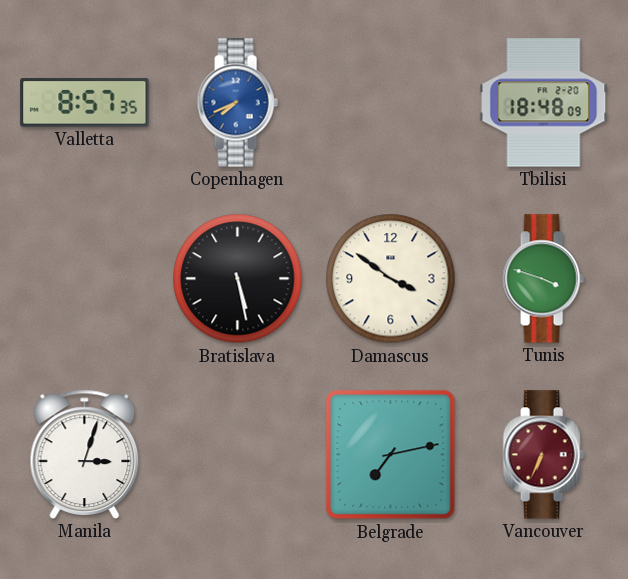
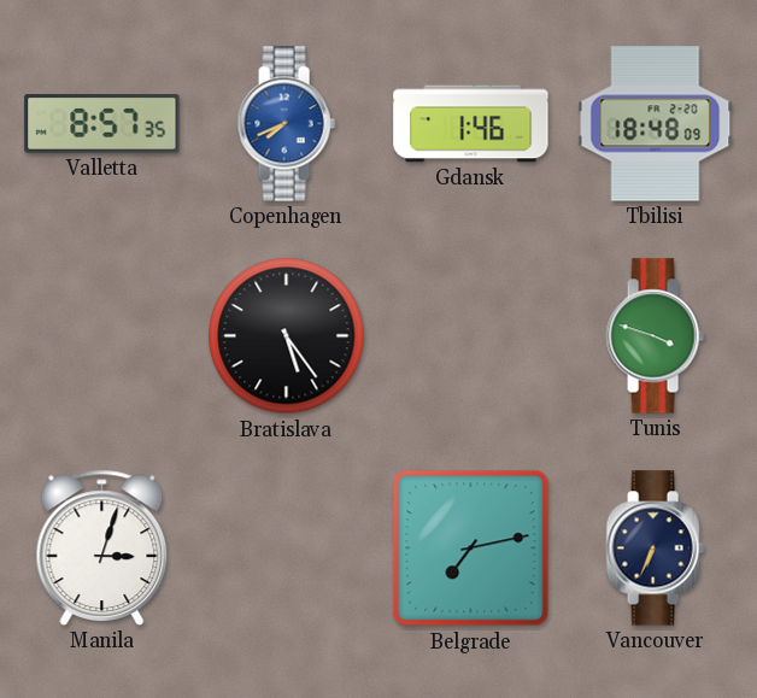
Gdansk: none -> 1:46 (471, 124)
Bratislava: 5:28 -> 5:24 (287, 336)
Damascus: 3:51 -> none (391, 279)
Vancouver dial: burgundy -> navy (655, 549)
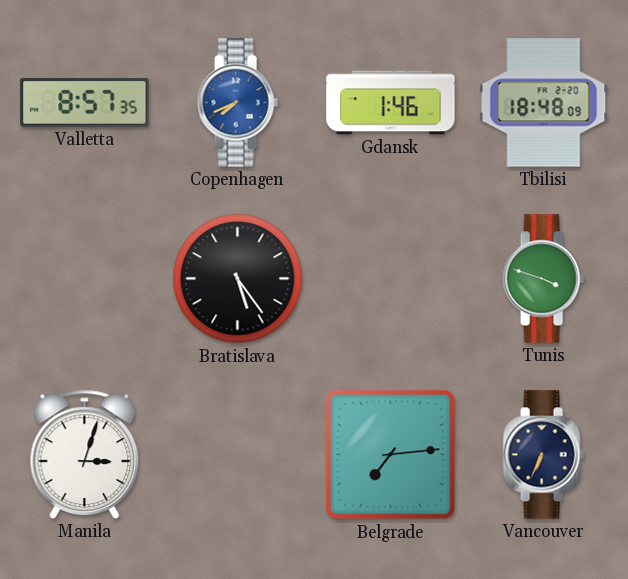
Belgrade: 7:13 -> 7:14 (391, 455)
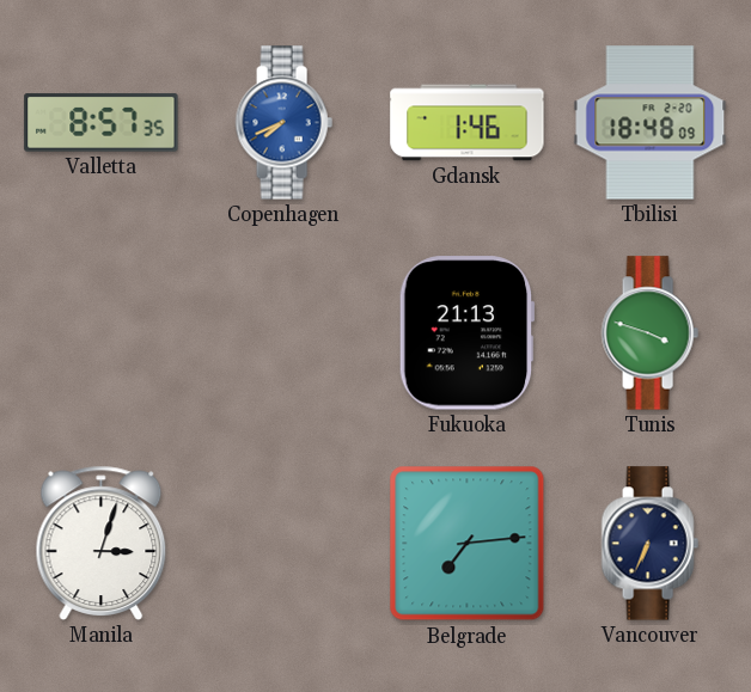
Bratislava: 5:24 -> none (238, 279)
Fukuoka: none -> 21:13 (466, 333)
